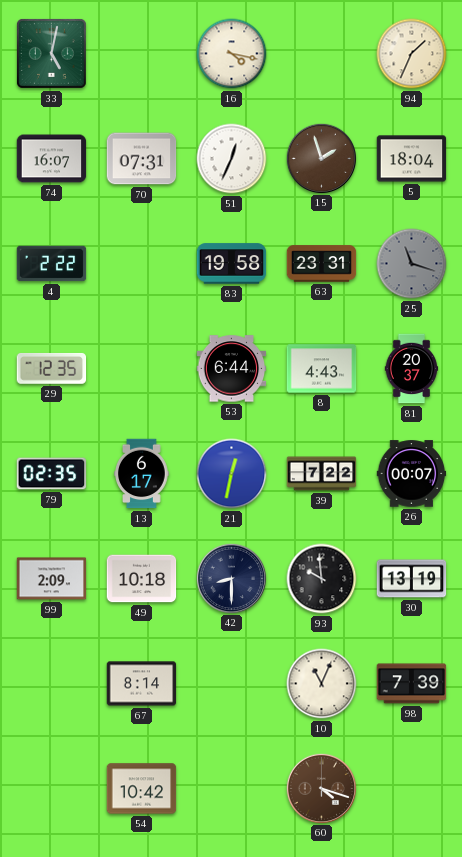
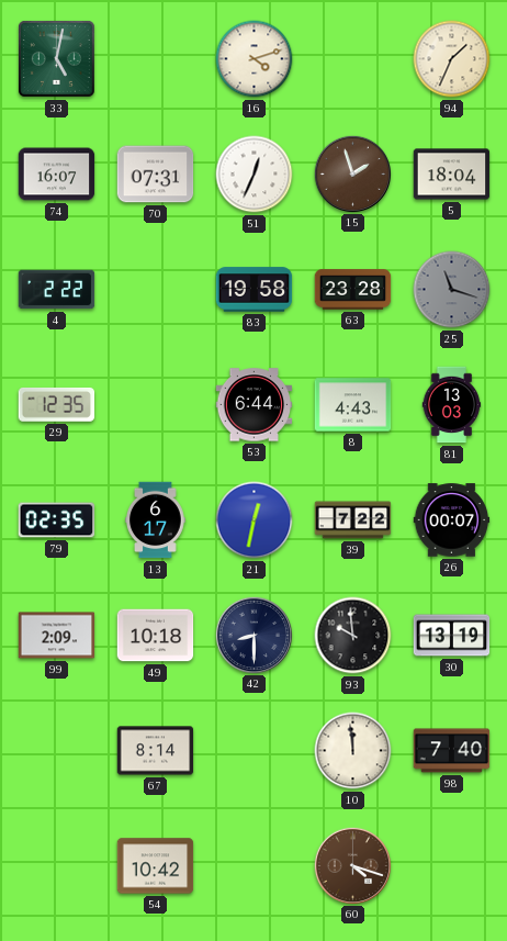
16: 4:17 -> 4:12 (255, 59)
63: 23:31 -> 23:28 (353, 290)
81: 20:37 -> 13:03 (452, 405)
10: 11:04 -> 11:59 (353, 751)
98: 7:39 -> 7:40 (452, 751)
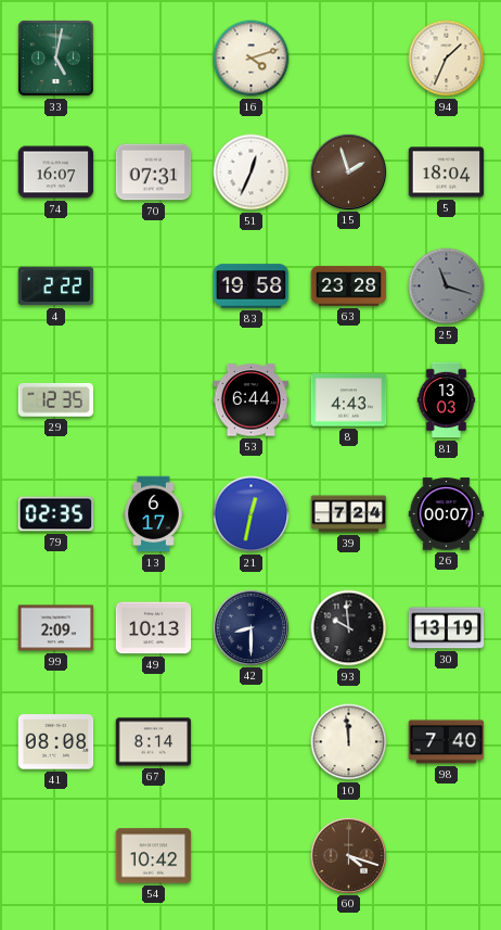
39: 7:22 -> 7:24 (349, 514)
49: 10:18 -> 10:13 (154, 628)
41: none -> 08:08 (56, 742)
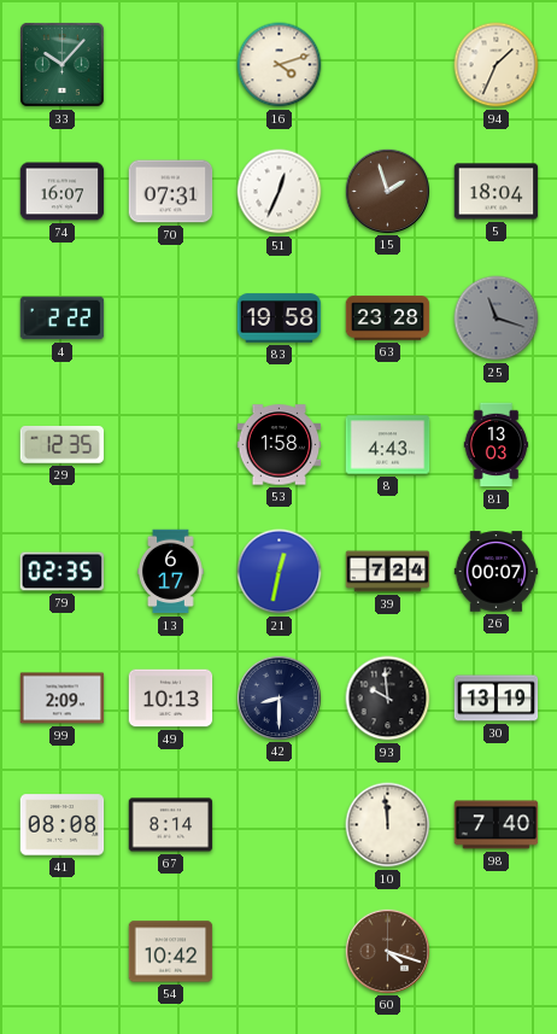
33: 5:02 -> 10:07 (61, 64)
53: 6:44 -> 1:58 (280, 445)
